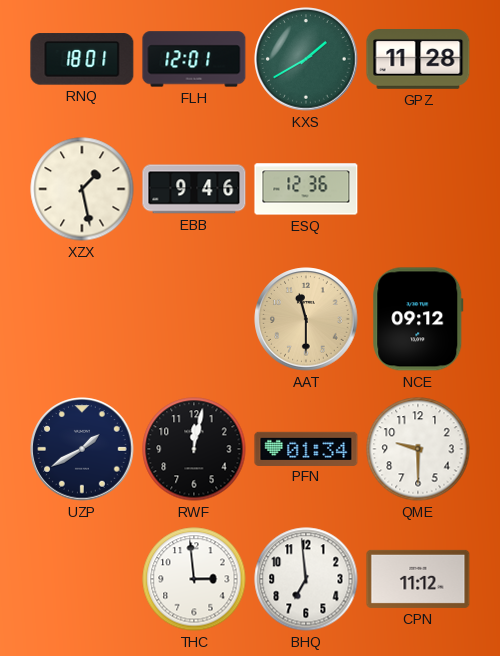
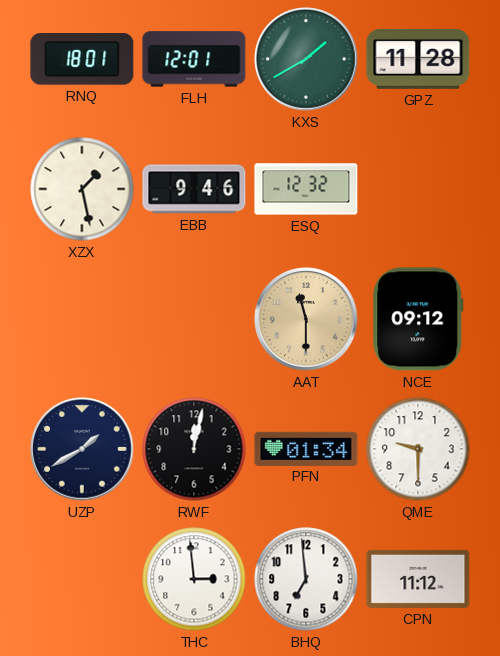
ESQ: 12:36 -> 12:32 (306, 189)
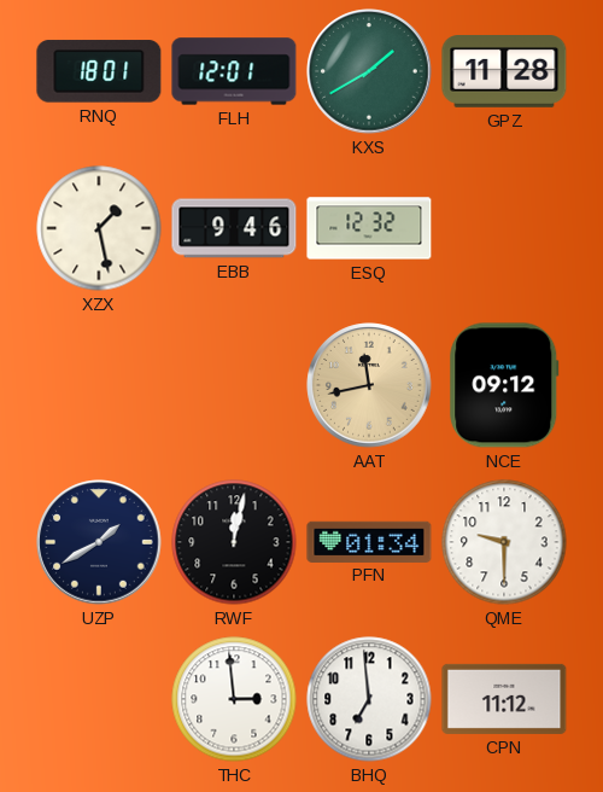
AAT: 11:30 -> 11:43 (369, 385)
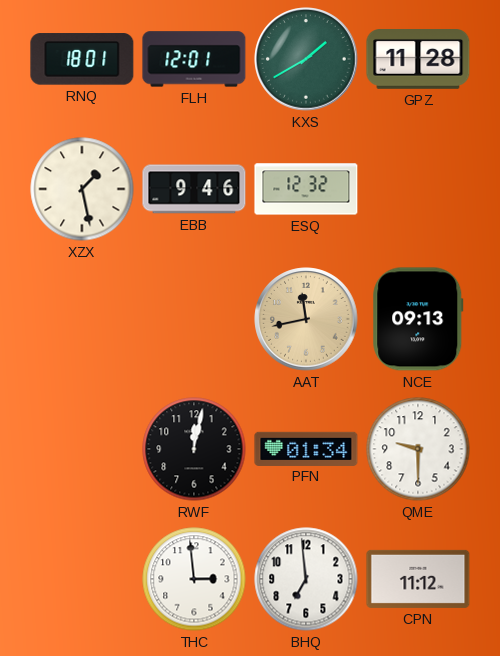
NCE: 09:12 -> 09:13 (418, 319)
UZP: 1:40 -> none (99, 542)
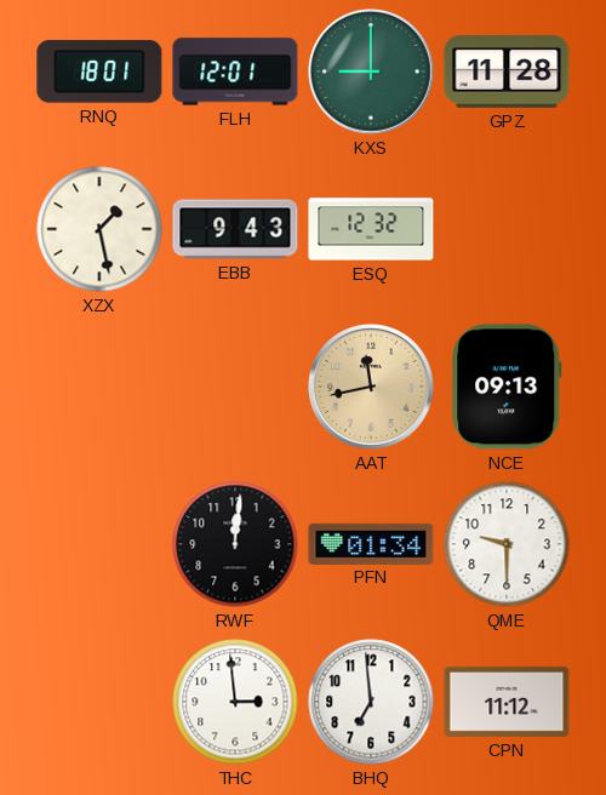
KXS: 1:40 -> 9:00 (371, 72)
EBB: 9:46 -> 9:43 (235, 229)
RWF: 12:02 -> 12:01 (235, 544)
